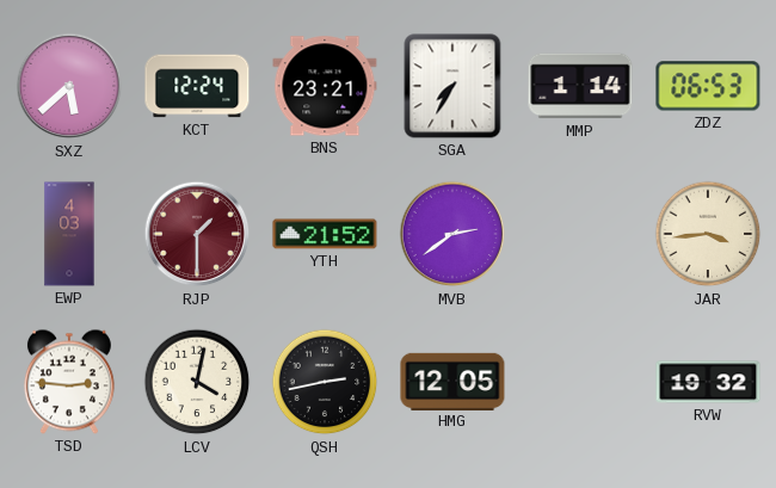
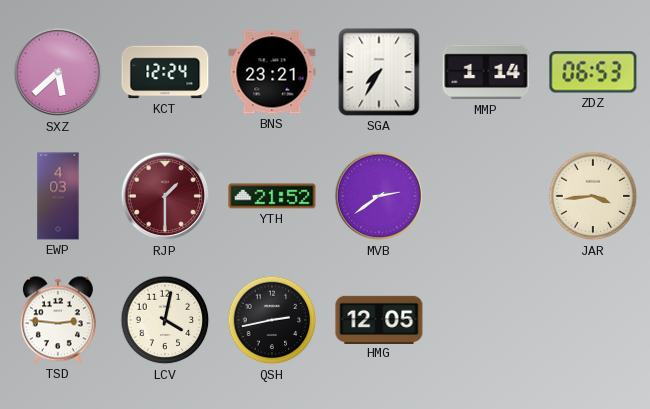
RVW: 19:32 -> none (708, 382)
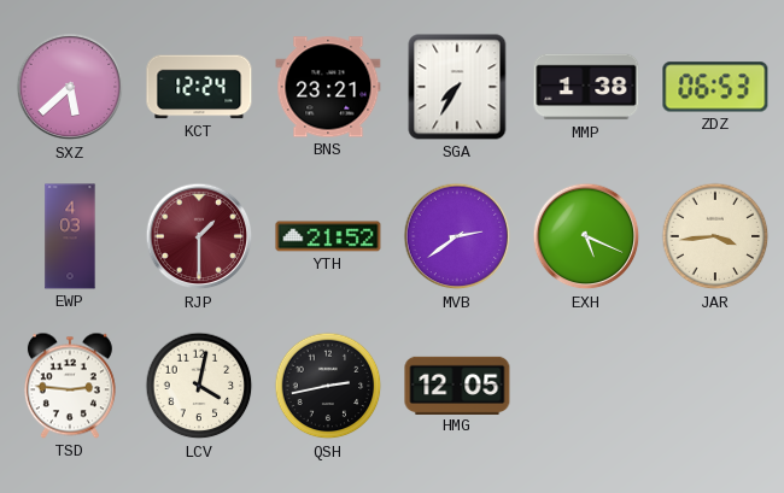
MMP: 1:14 -> 1:38 (586, 87)
EXH: none -> 5:19 (586, 236)
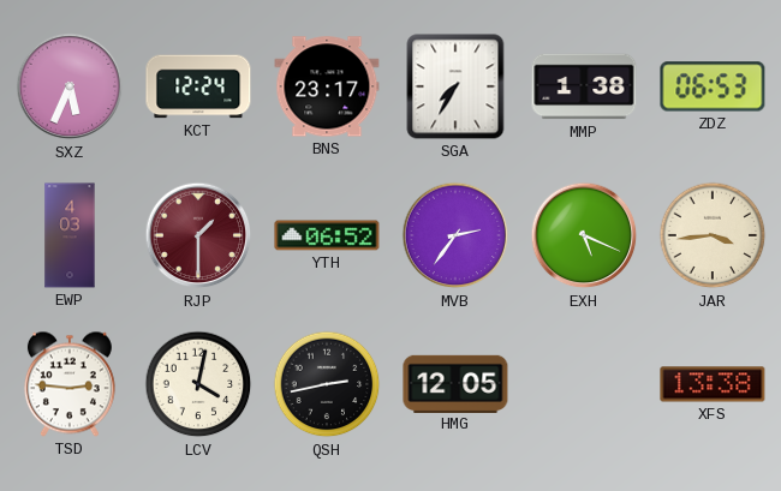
SXZ: 5:38 -> 5:34 (70, 86)
BNS: 23:21 -> 23:17 (327, 86)
YTH: 21:52 -> 06:52 (327, 235)
MVB: 2:39 -> 2:36 (455, 235)
XFS: none -> 13:38 (713, 384)
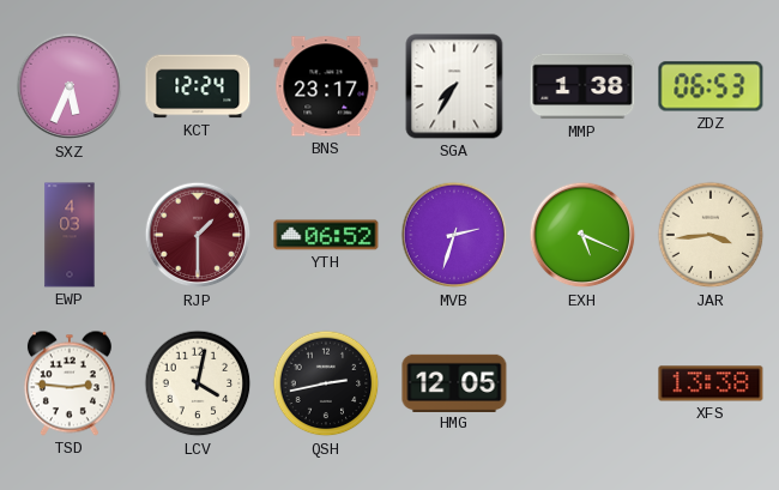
MVB: 2:36 -> 2:33 (454, 235)
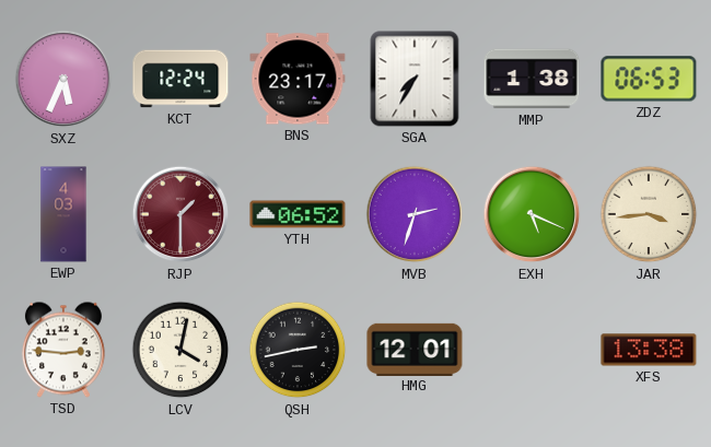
HMG: 12:05 -> 12:01 (415, 349)
